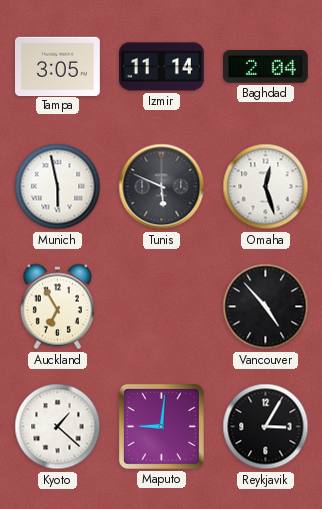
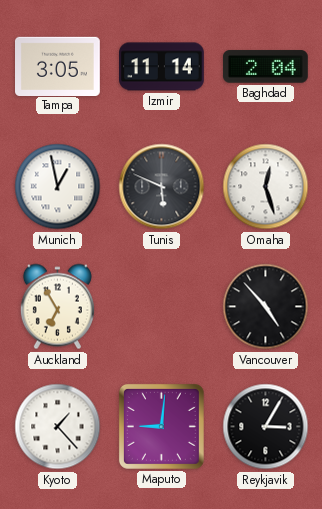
Munich: 5:58 -> 12:58 (58, 187)
Kyoto: 1:22 -> 1:23 (58, 427)
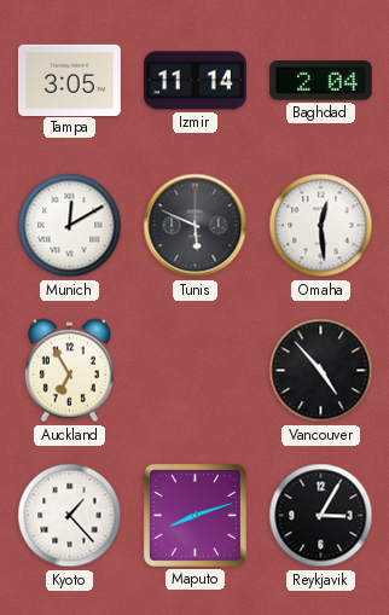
Munich: 12:58 -> 12:10 (70, 226)
Omaha: 12:27 -> 12:29 (321, 226)
Maputo: 9:01 -> 8:12 (194, 515)
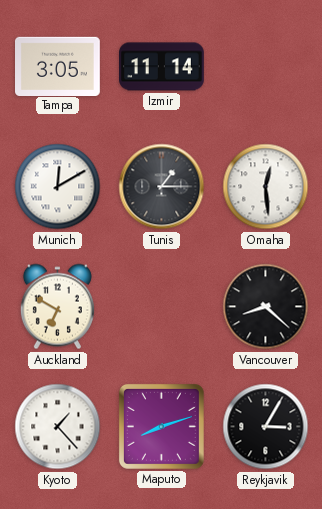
Baghdad: 2:04 -> none (320, 81)
Tunis: 5:49 -> 1:15 (162, 187)
Auckland: 6:55 -> 6:50 (57, 307)
Vancouver: 4:53 -> 8:22 (266, 307)
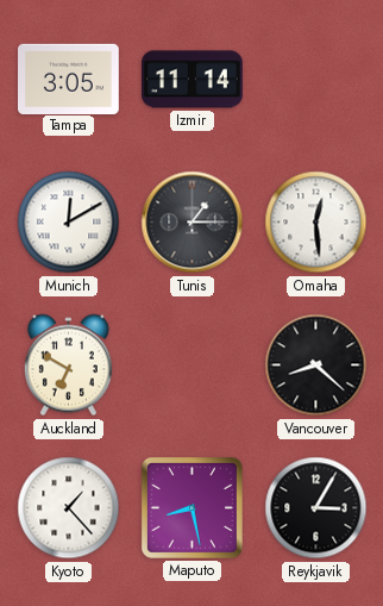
Maputo: 8:12 -> 8:28 (191, 507)
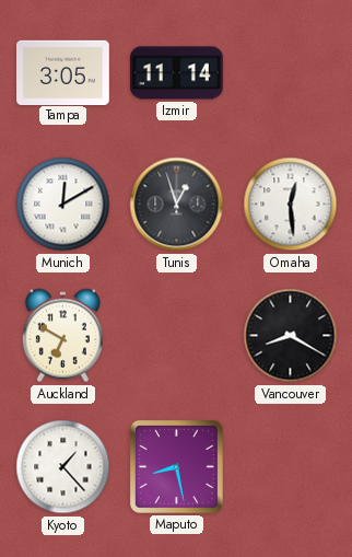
Tunis: 1:15 -> 12:57 (177, 205)
Vancouver: 8:22 -> 8:20 (291, 336)
Reykjavik: 3:05 -> none (316, 508)
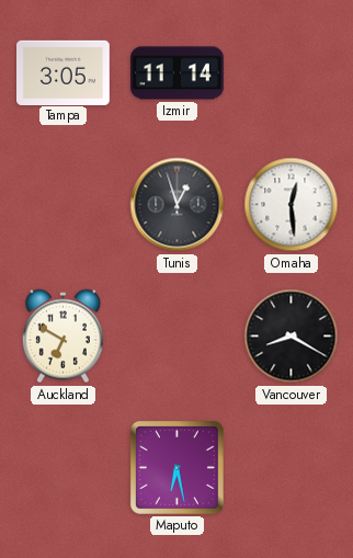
Munich: 12:10 -> none (63, 205)
Kyoto: 1:23 -> none (63, 467)
Maputo: 8:28 -> 6:28 (176, 467)
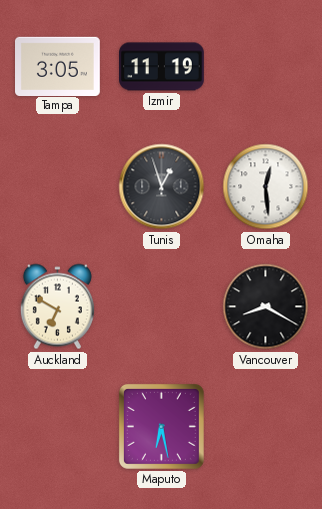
Izmir: 11:14 -> 11:19 (162, 67)
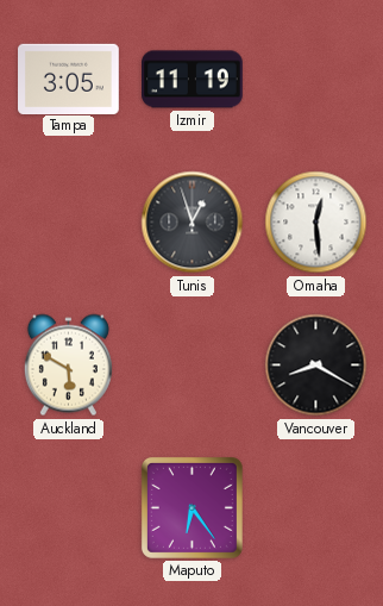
Auckland: 6:50 -> 5:50 (68, 366)
Maputo: 6:28 -> 6:24 (191, 507)
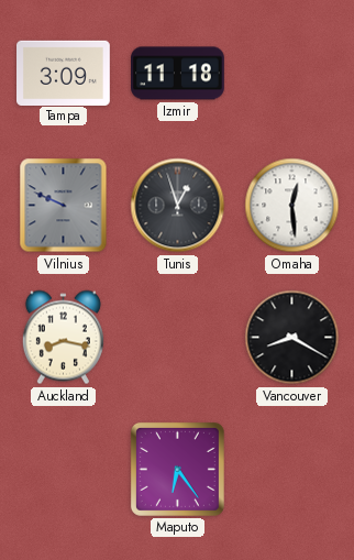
Tampa: 3:05 -> 3:09 (64, 73)
Izmir: 11:19 -> 11:18 (178, 74)
Vilnius: none -> 9:49 (64, 206)
Auckland: 5:50 -> 8:17 (63, 338)
